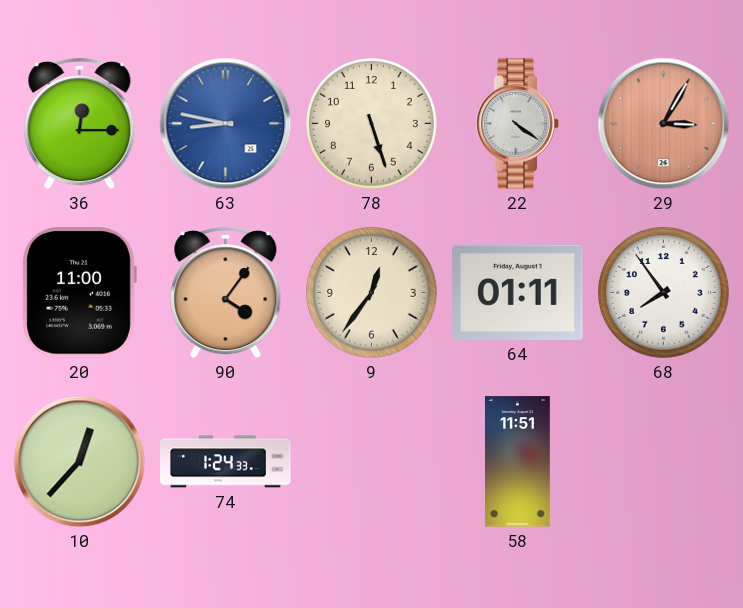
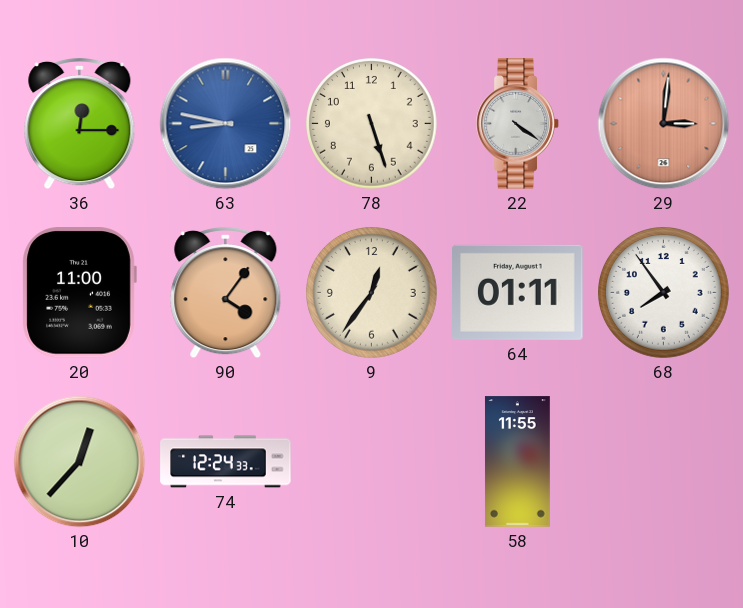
29: 3:05 -> 3:01 (664, 124)
74: 1:24 -> 12:24 (226, 462)
58: 11:51 -> 11:55 (517, 462)
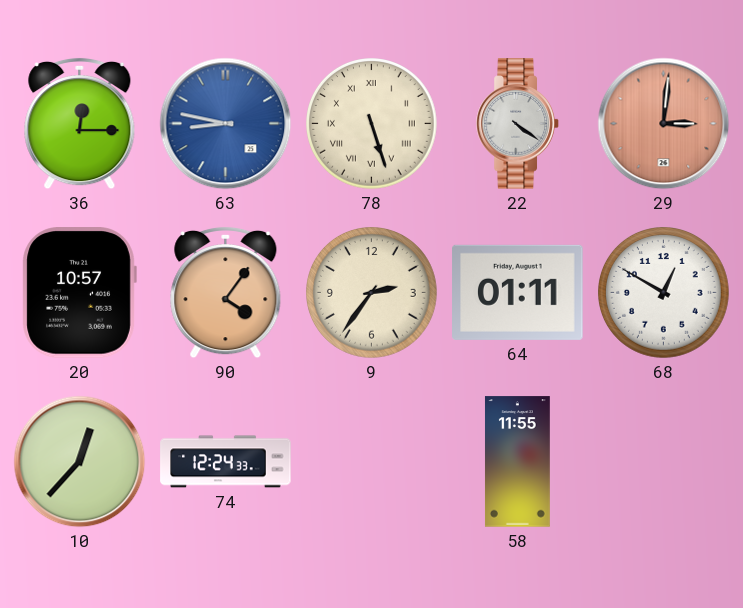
78 numerals: Arabic -> Roman (372, 124)
20: 11:00 -> 10:57 (79, 293)
9: 12:36 -> 2:36 (372, 293)
68: 7:54 -> 12:50 (664, 293)
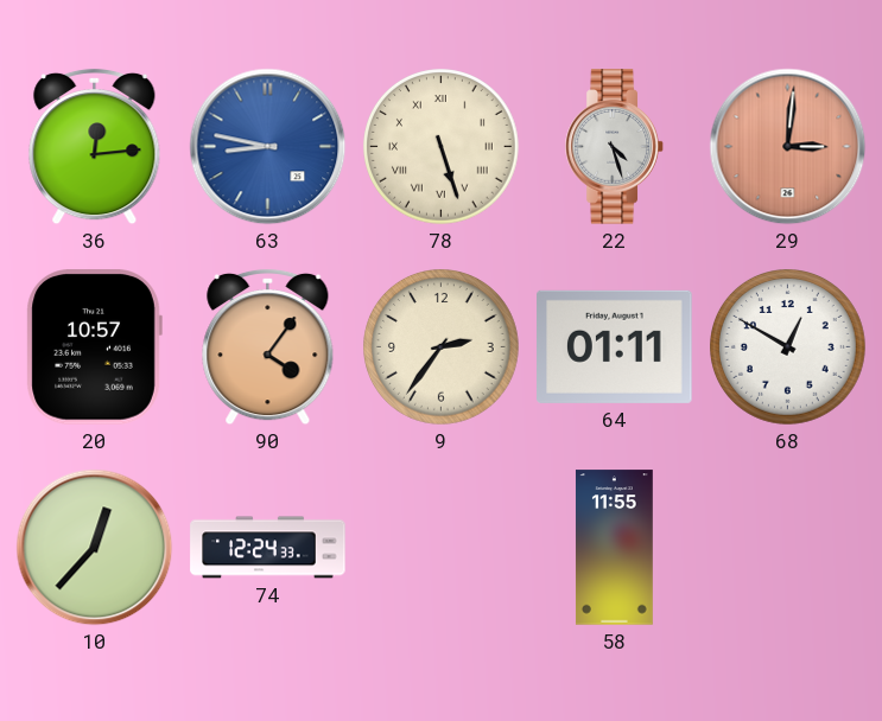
36: 12:15 -> 12:14 (95, 147)
22: 4:21 -> 4:27 (615, 147)
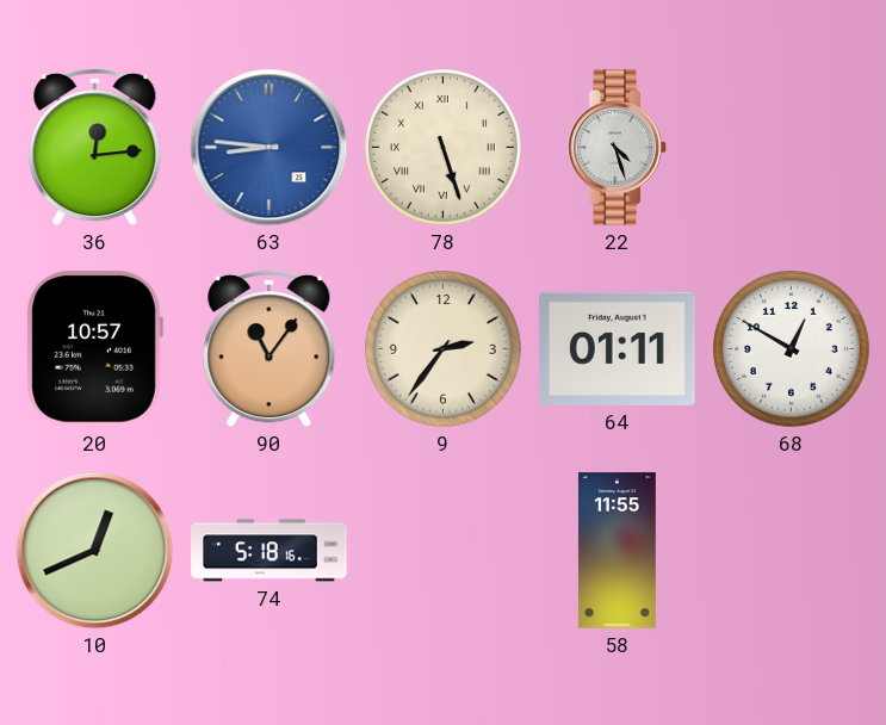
63: 8:47 -> 8:46 (269, 148)
29: 3:01 -> none (788, 147)
90: 4:06 -> 11:06 (269, 349)
10: 12:37 -> 12:41 (95, 551)
74: 12:24 -> 5:18 (269, 551)
